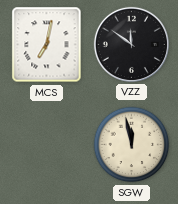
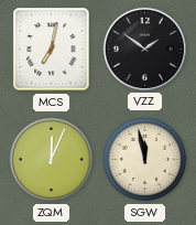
VZZ: 11:51 -> 1:51 (144, 49)
ZQM: none -> 12:04 (52, 160)
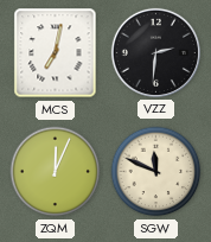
VZZ: 1:51 -> 2:31 (155, 52)
SGW: 11:58 -> 11:49 (156, 172)
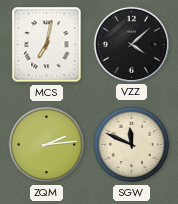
VZZ: 2:31 -> 4:08 (131, 44)
ZQM: 12:04 -> 2:14 (47, 145)
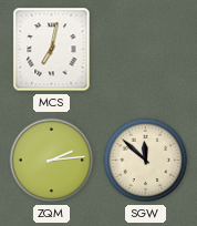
VZZ: 4:08 -> none (131, 44)
SGW: 11:49 -> 11:52 (146, 161)
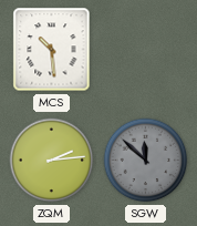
MCS: 7:02 -> 10:29 (52, 50)
SGW dial: cream -> grey (146, 161)
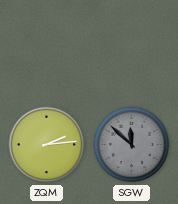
MCS: 10:29 -> none (52, 50)
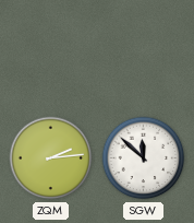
SGW dial: grey -> white (144, 159)
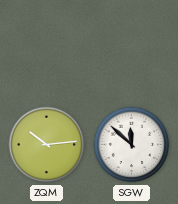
ZQM: 2:14 -> 10:14 (47, 145)
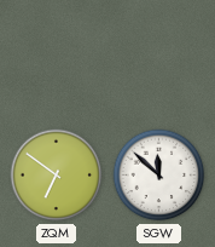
ZQM: 10:14 -> 6:51 (57, 176)
